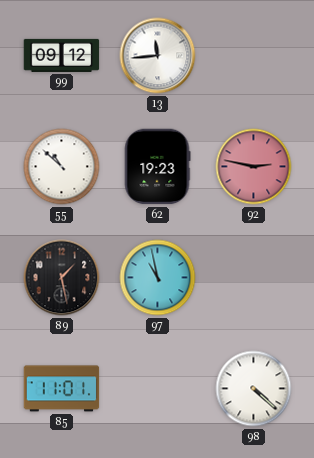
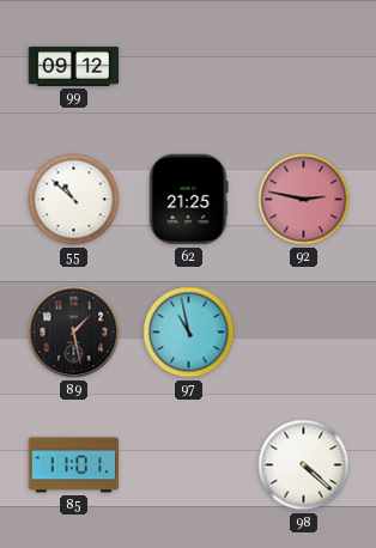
13: 11:44 -> none (158, 56)
62: 19:23 -> 21:25 (188, 200)
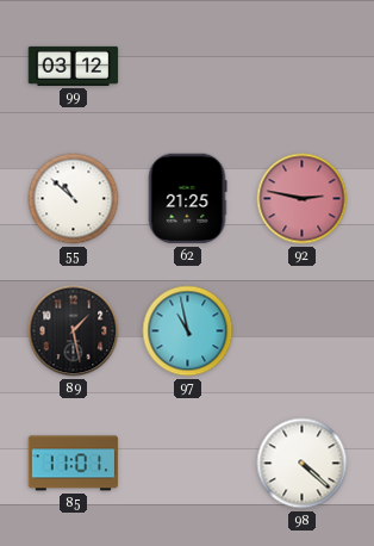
99: 09:12 -> 03:12 (74, 66)
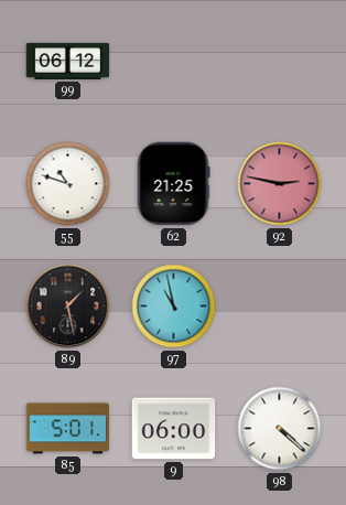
99: 03:12 -> 06:12 (68, 61)
55: 10:52 -> 10:48 (68, 184)
85: 11:01 -> 5:01 (68, 429)
9: none -> 06:00 (174, 429)
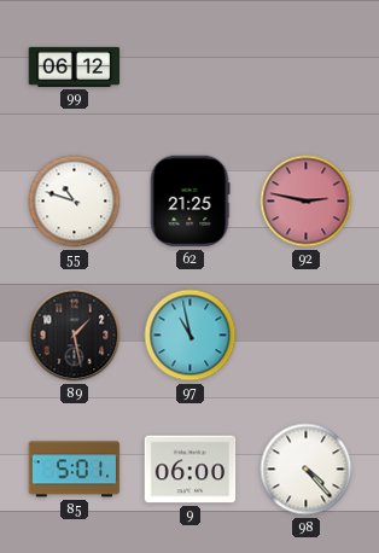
98: 4:22 -> 4:23 (307, 470)
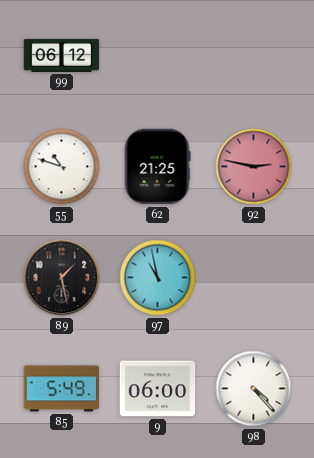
85: 5:01 -> 5:49 (62, 389)
